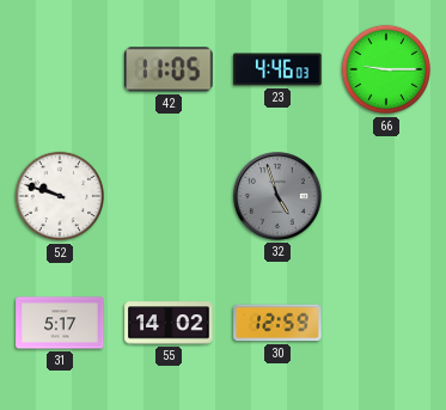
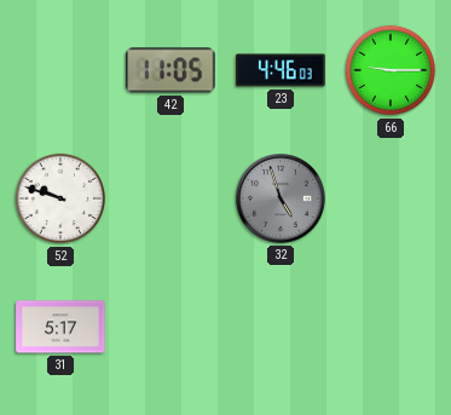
55: 14:02 -> none (169, 323)
30: 12:59 -> none (277, 323)
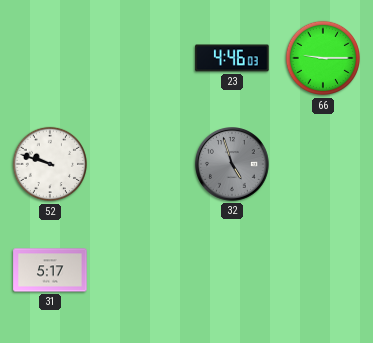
42: 11:05 -> none (170, 70)
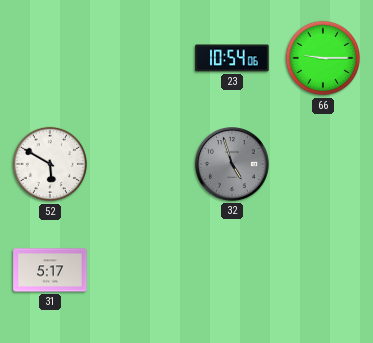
23: 4:46 -> 10:54 (232, 58)
52: 9:48 -> 5:50 (50, 164)
